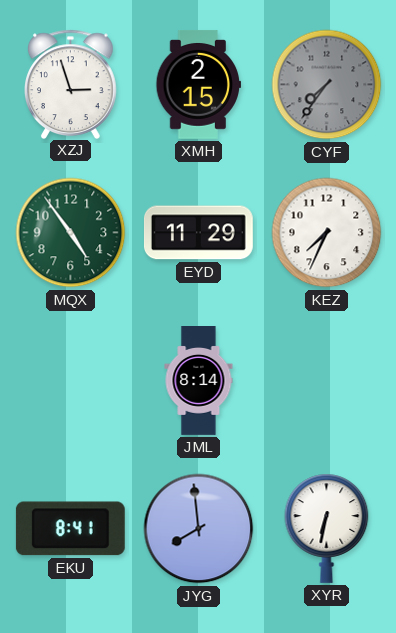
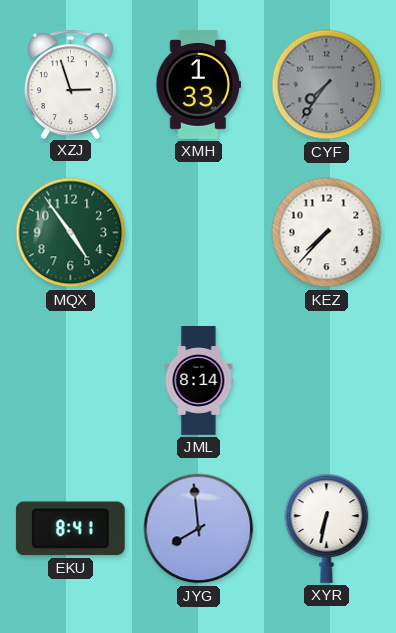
XMH: 2:15 -> 1:33 (199, 84)
EYD: 11:29 -> none (198, 233)
KEZ: 7:34 -> 7:37 (327, 233)
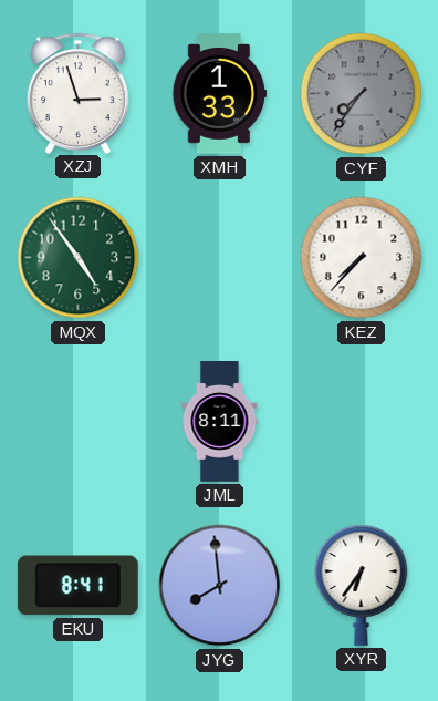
JML: 8:14 -> 8:11 (220, 422)
XYR: 6:32 -> 6:36 (362, 585)
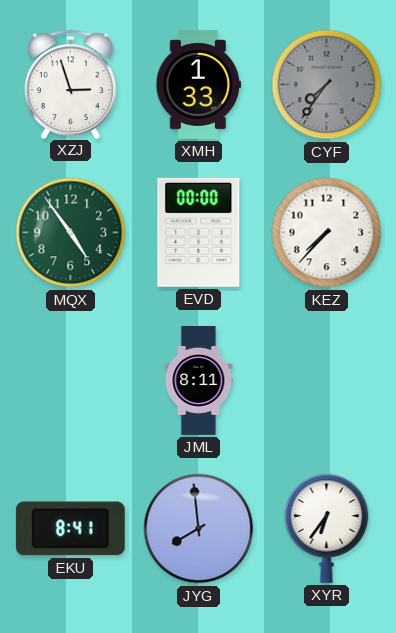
EVD: none -> 00:00 (199, 232)
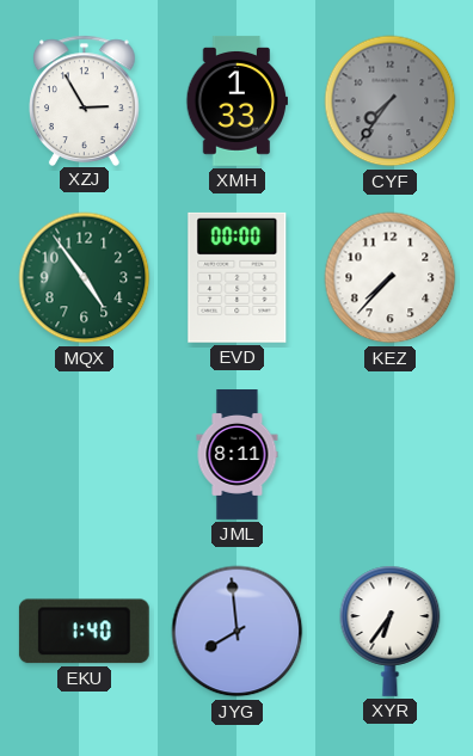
XZJ: 2:57 -> 2:55 (85, 100)
EKU: 8:41 -> 1:40 (84, 632)
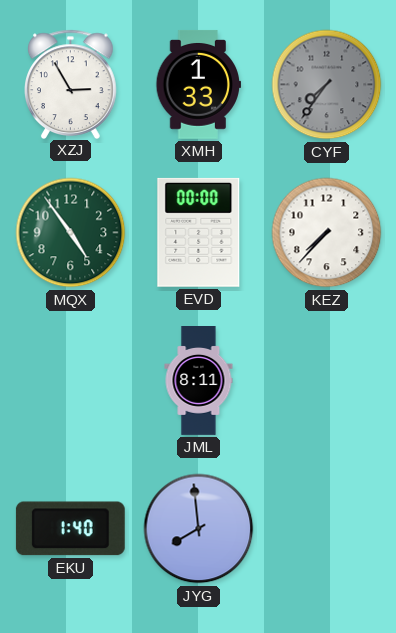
XYR: 6:36 -> none (391, 631)
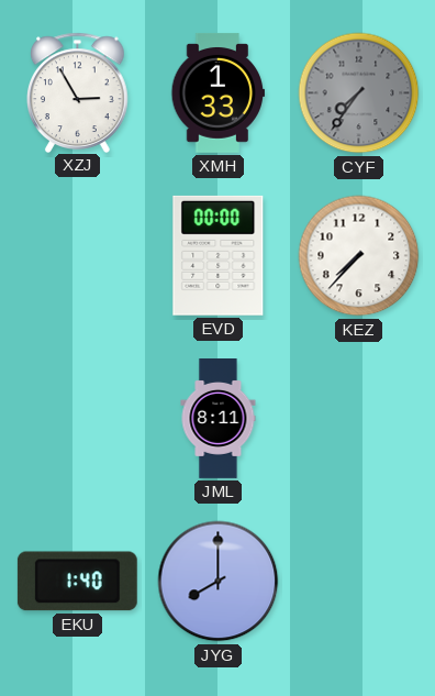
MQX: 4:54 -> none (71, 233)
JYG: 7:59 -> 8:00 (219, 582)
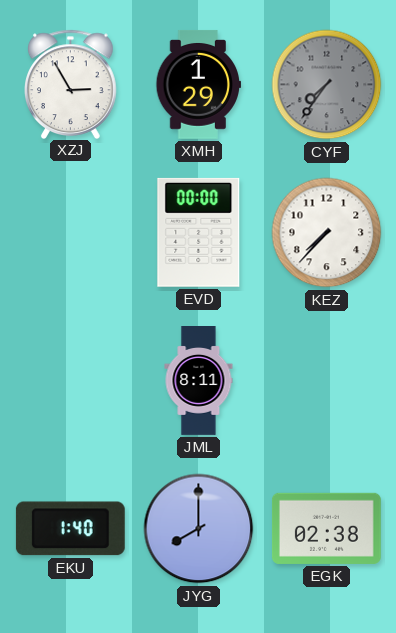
XMH: 1:33 -> 1:29 (199, 84)
EGK: none -> 02:38 (326, 528)
